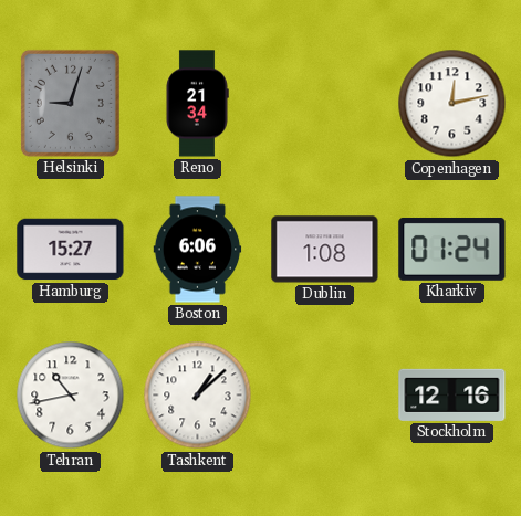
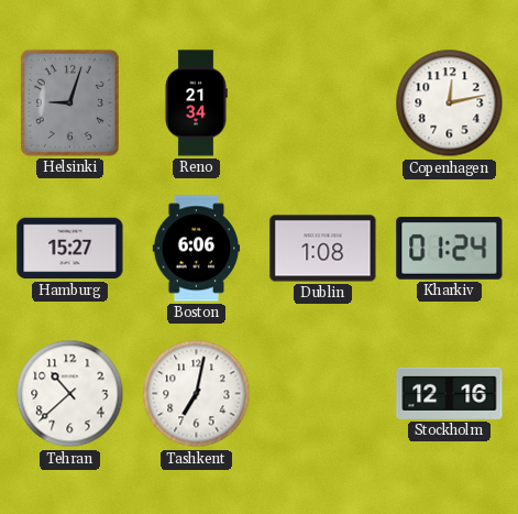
Tehran: 10:43 -> 10:38 (70, 394)
Tashkent: 1:08 -> 7:02 (197, 394)
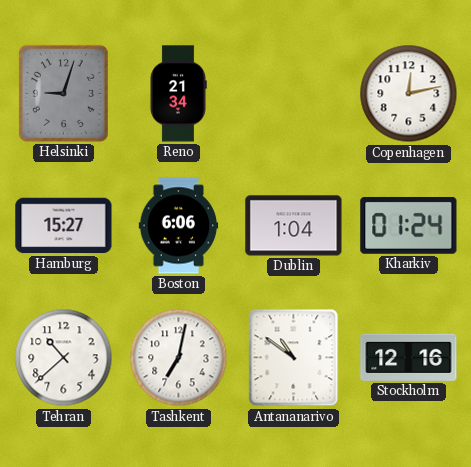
Dublin: 1:08 -> 1:04 (294, 226)
Antananarivo: none -> 10:51 (294, 358)
